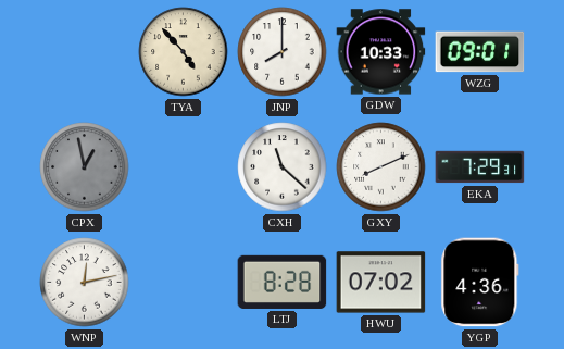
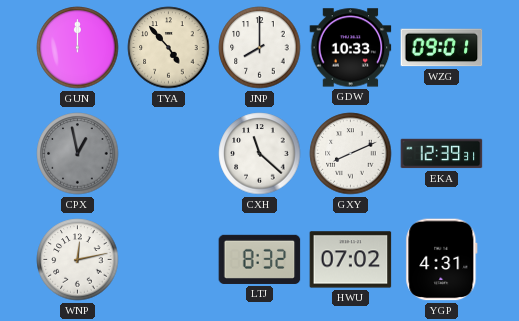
GUN: none -> 12:00 (78, 48)
EKA: 7:29 -> 12:39 (442, 154)
LTJ: 8:28 -> 8:32 (260, 259)
YGP: 4:36 -> 4:31 (442, 260)
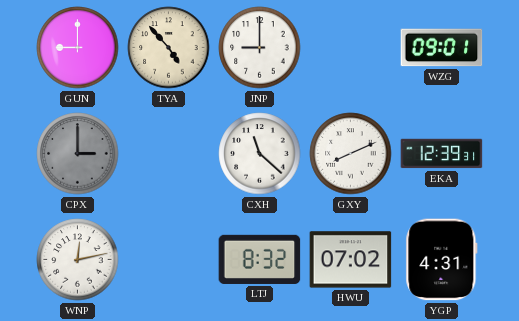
GUN: 12:00 -> 9:00 (78, 48)
JNP: 8:00 -> 9:00 (260, 48)
GDW: 10:33 -> none (351, 48)
CPX: 12:58 -> 3:00 (78, 154)
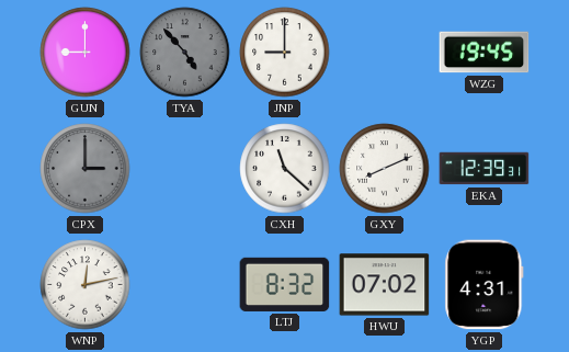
TYA dial: cream -> grey (185, 53)
WZG: 09:01 -> 19:45 (485, 53)
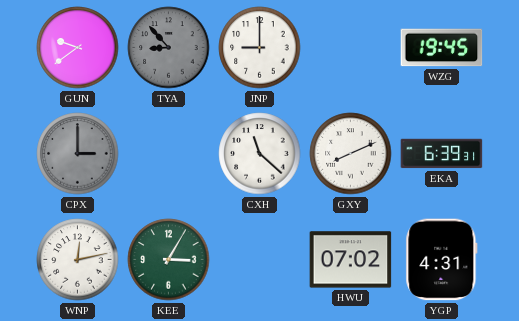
GUN: 9:00 -> 9:39 (78, 48)
TYA: 4:53 -> 8:53 (169, 48)
EKA: 12:39 -> 6:39 (442, 154)
KEE: none -> 3:05 (169, 260)
LTJ: 8:32 -> none (285, 284)
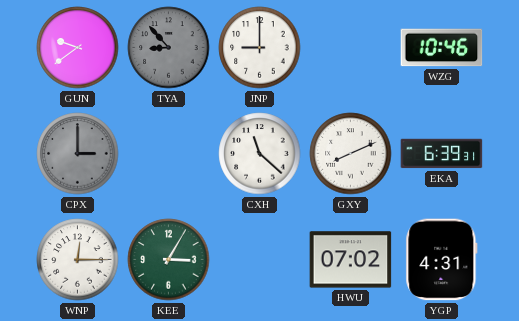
WZG: 19:45 -> 10:46 (442, 48)
WNP: 12:13 -> 12:15 (78, 260)
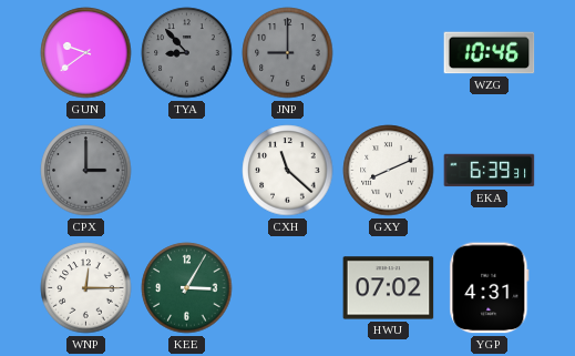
JNP dial: white -> grey (288, 53)
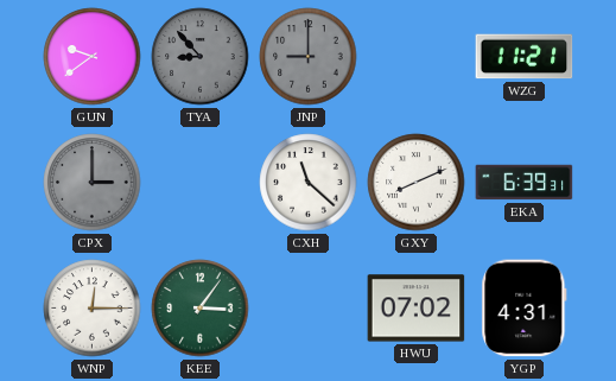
WZG: 10:46 -> 11:21 (525, 57)
KEE: 3:05 -> 3:06 (201, 309)
